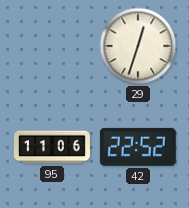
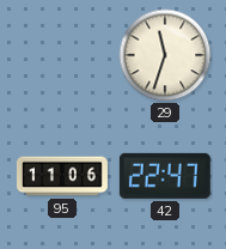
29: 12:33 -> 11:33 (165, 55)
42: 22:52 -> 22:47 (165, 176)
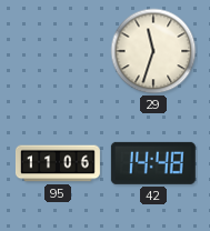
42: 22:47 -> 14:48 (153, 163)
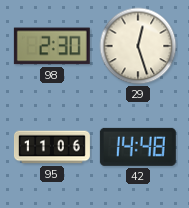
98: none -> 2:30 (52, 46)
29: 11:33 -> 12:27 (138, 46)
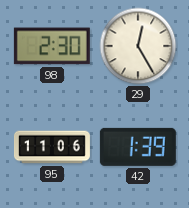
29: 12:27 -> 12:25 (138, 46)
42: 14:48 -> 1:39 (138, 147)
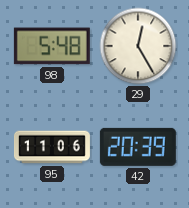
98: 2:30 -> 5:48 (52, 46)
42: 1:39 -> 20:39 (138, 147)
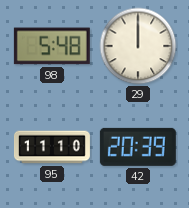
29: 12:25 -> 12:00 (138, 46)
95: 11:06 -> 11:10 (52, 147)
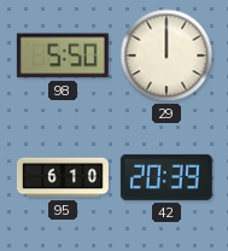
98: 5:48 -> 5:50 (63, 56)
95: 11:10 -> 6:10 (63, 177)
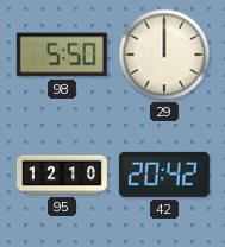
95: 6:10 -> 12:10 (62, 175)
42: 20:39 -> 20:42 (164, 175)
